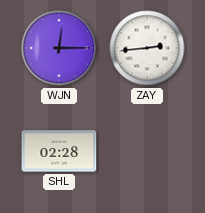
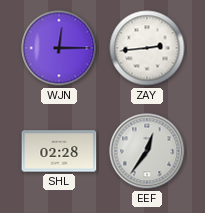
EEF: none -> 12:36 (147, 151)
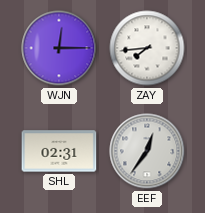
ZAY: 2:44 -> 7:44 (147, 48)
SHL: 02:28 -> 02:31 (59, 151)
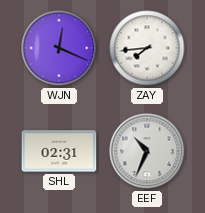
WJN: 12:15 -> 12:19 (59, 48)
EEF: 12:36 -> 10:34 (147, 151)
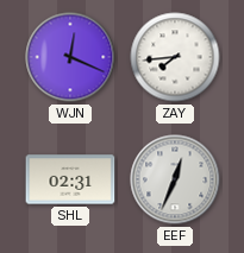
EEF: 10:34 -> 12:34 (175, 179)
